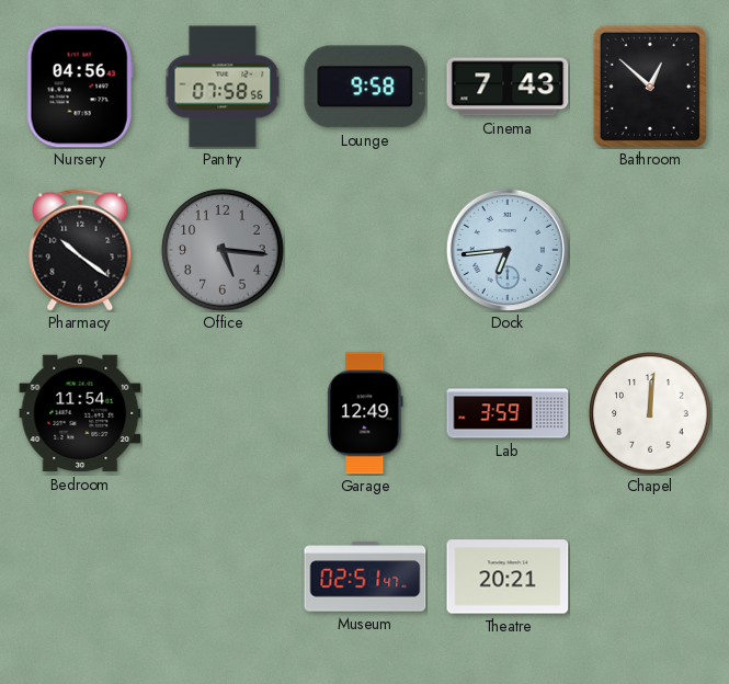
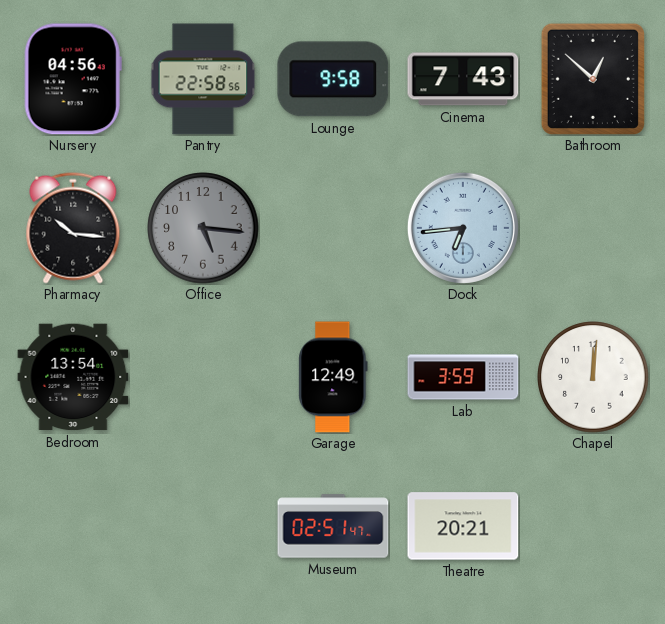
Pantry: 07:58 -> 22:58 (203, 79)
Pharmacy: 10:21 -> 10:16 (73, 228)
Bedroom: 11:54 -> 13:54 (73, 377)
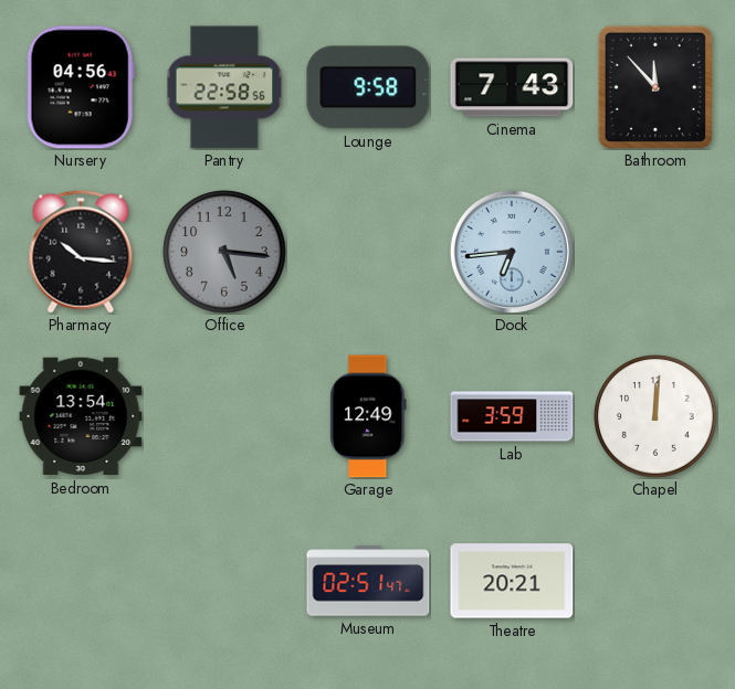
Bathroom: 12:52 -> 11:53 (655, 87)
